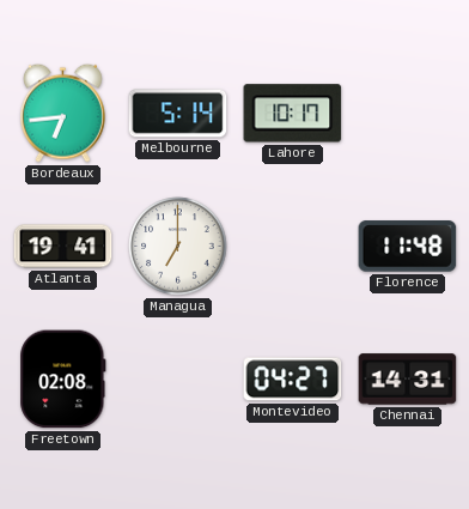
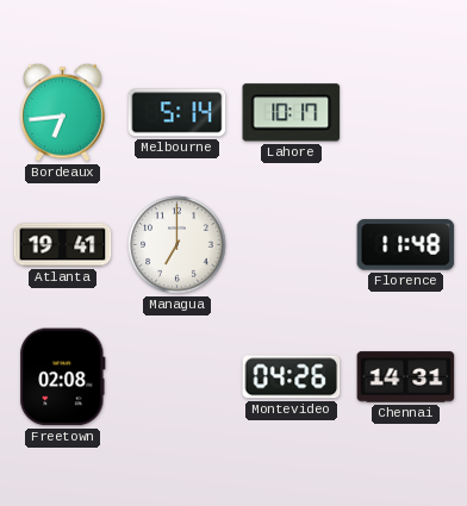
Montevideo: 04:27 -> 04:26 (292, 377)
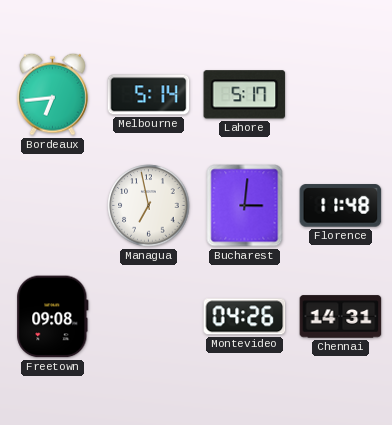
Lahore: 10:17 -> 5:17 (245, 95)
Atlanta: 19:41 -> none (63, 245)
Managua: 7:00 -> 6:58 (149, 206)
Bucharest: none -> 3:01 (245, 206)
Freetown: 02:08 -> 09:08 (53, 317)
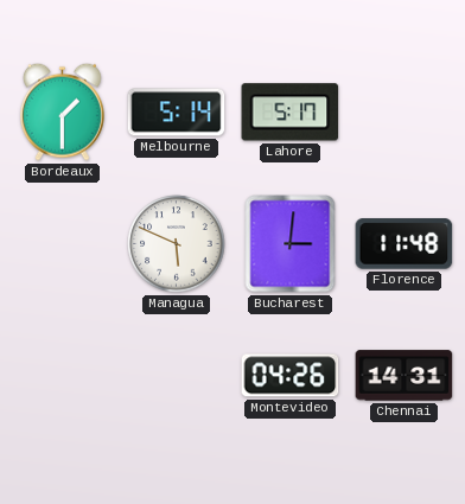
Bordeaux: 6:44 -> 1:30 (63, 111)
Managua: 6:58 -> 5:49 (177, 244)
Freetown: 09:08 -> none (53, 317)
